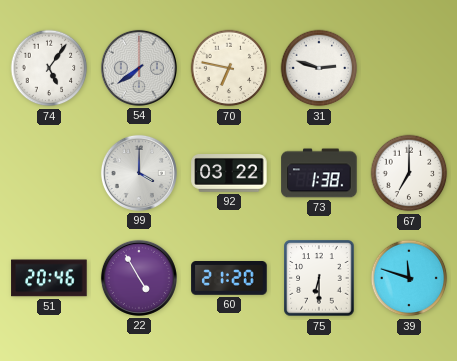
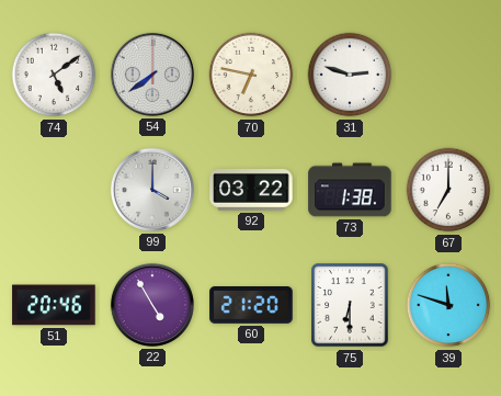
74: 5:06 -> 5:09 (54, 75)
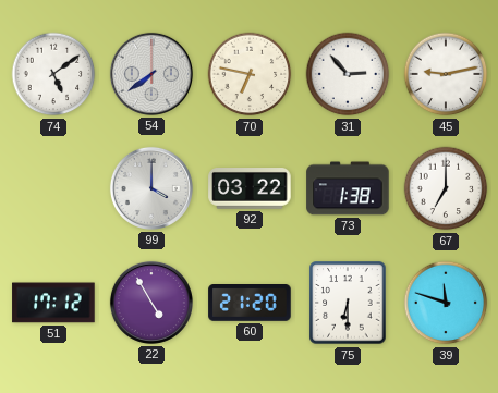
31: 2:48 -> 2:53 (348, 74)
45: none -> 9:13 (446, 74)
51: 20:46 -> 17:12 (53, 303)
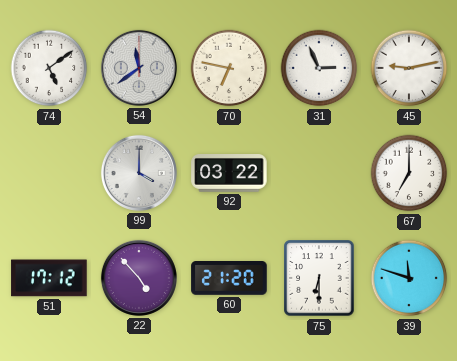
54: 7:39 -> 11:39 (139, 68)
31: 2:53 -> 2:56 (319, 68)
73: 1:38 -> none (348, 188)
22: 4:55 -> 4:53 (139, 278)
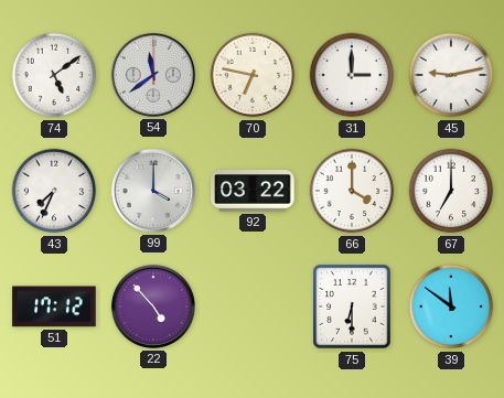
31: 2:56 -> 3:00 (352, 75)
43: none -> 7:34 (54, 191)
66: none -> 4:00 (352, 191)
60: 21:20 -> none (229, 278)
39: 11:48 -> 11:51 (451, 306)
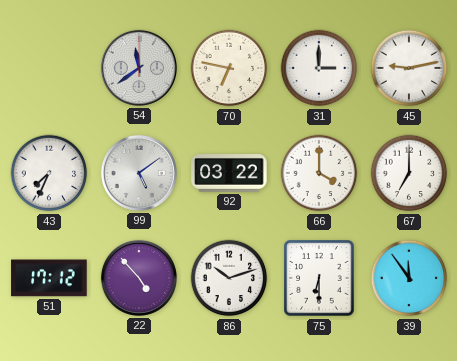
74: 5:09 -> none (54, 75)
99: 4:00 -> 5:09 (139, 173)
86: none -> 10:12 (229, 278)
39: 11:51 -> 11:54 (409, 278)
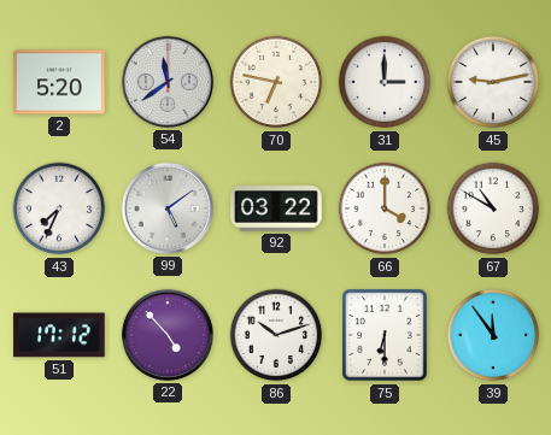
2: none -> 5:20 (59, 82)
67: 7:00 -> 10:50 (493, 208)
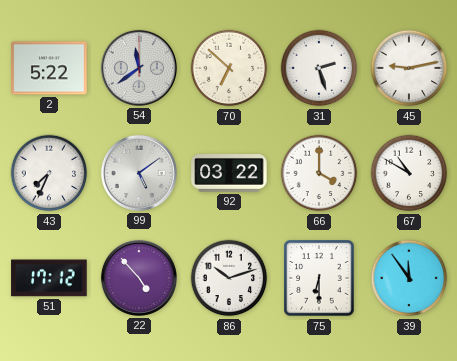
2: 5:20 -> 5:22 (49, 68)
70: 6:47 -> 6:52 (229, 68)
31: 3:00 -> 2:27 (319, 68)
